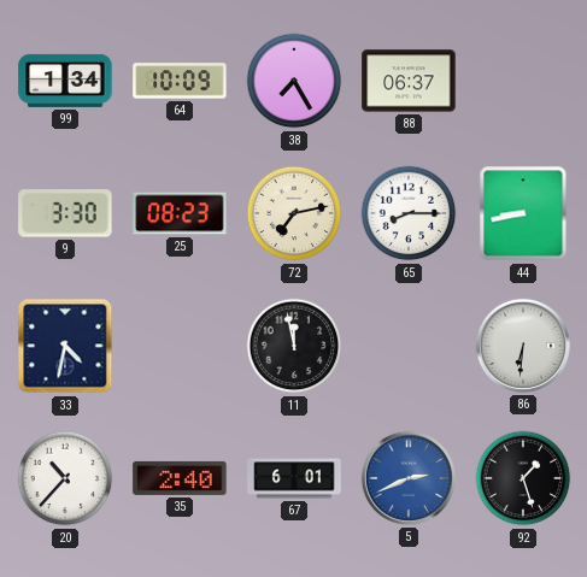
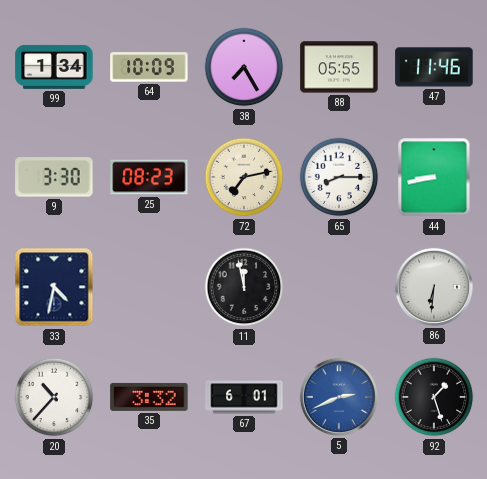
88: 06:37 -> 05:55 (339, 67)
47: none -> 11:46 (434, 67)
35: 2:40 -> 3:32 (149, 397)
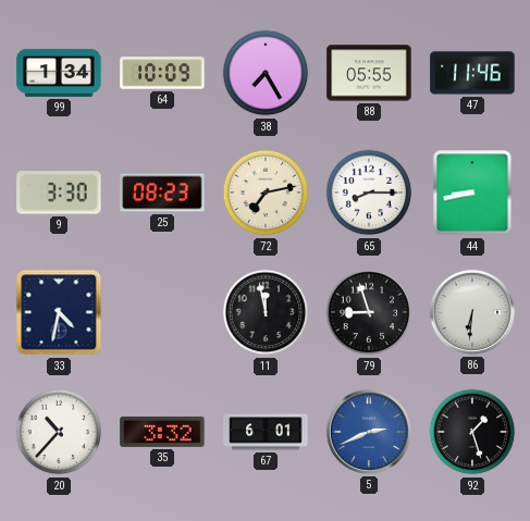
79: none -> 8:57 (369, 312)
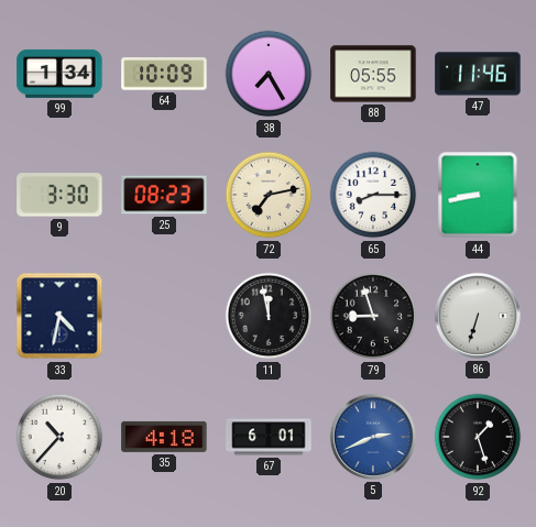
86: 6:31 -> 6:33 (478, 316)
35: 3:32 -> 4:18 (164, 437)
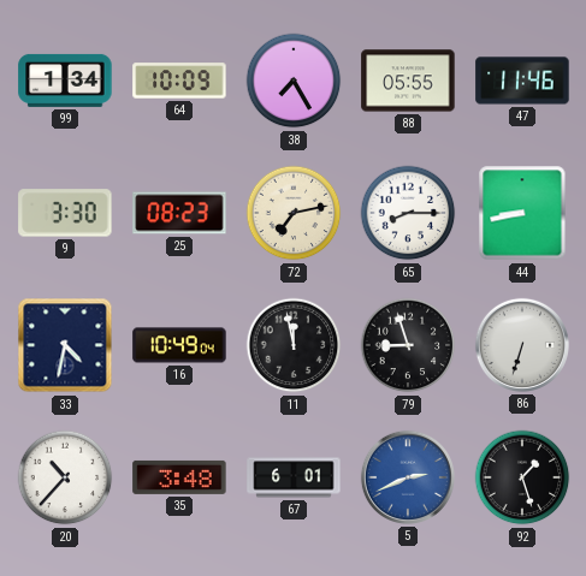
16: none -> 10:49 (179, 345)
35: 4:18 -> 3:48 (179, 477)
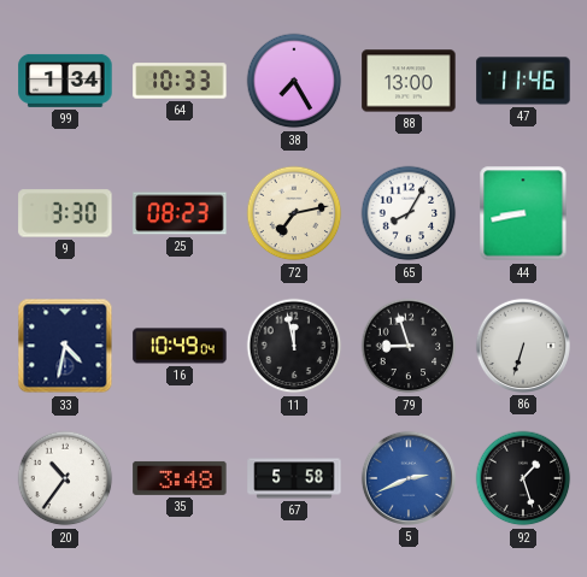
64: 10:09 -> 10:33 (180, 81)
88: 05:55 -> 13:00 (409, 81)
65: 8:15 -> 8:05 (409, 213)
20: 10:37 -> 10:36 (65, 478)
67: 6:01 -> 5:58 (294, 478)
